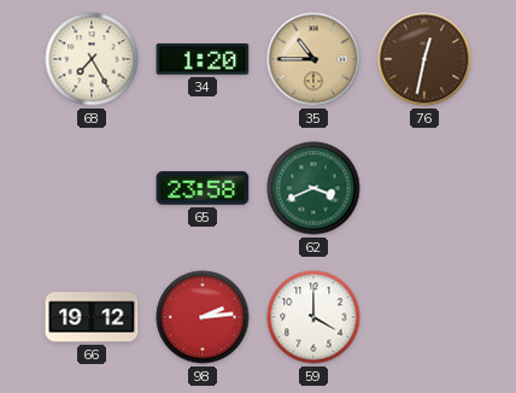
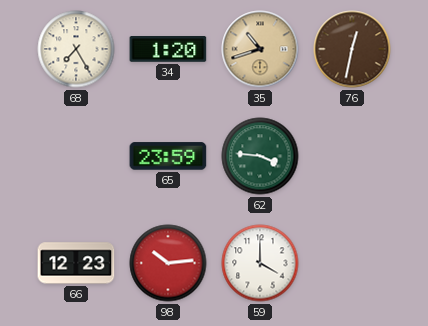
35: 10:45 -> 10:42 (260, 49)
65: 23:58 -> 23:59 (168, 156)
62: 3:41 -> 3:46 (260, 156)
66: 19:12 -> 12:23 (76, 263)
98: 2:14 -> 10:14 (168, 263)
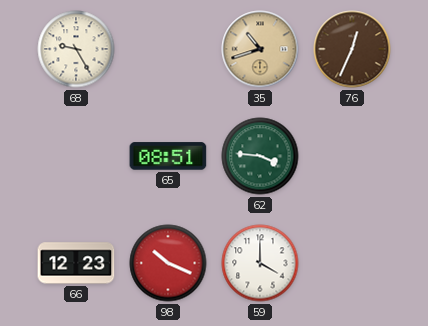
68: 7:25 -> 9:25 (76, 49)
34: 1:20 -> none (168, 50)
76: 12:32 -> 12:34 (352, 49)
65: 23:59 -> 08:51 (168, 156)
98: 10:14 -> 10:19 (168, 263)
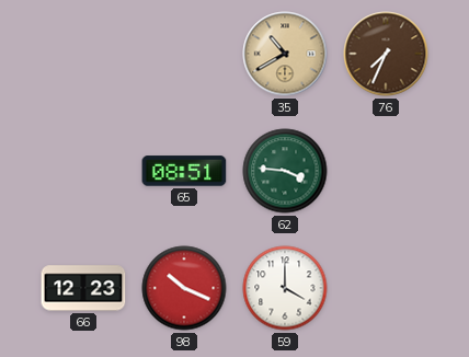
68: 9:25 -> none (76, 49)
35: 10:42 -> 10:40 (285, 54)
76: 12:34 -> 7:34 (386, 54)
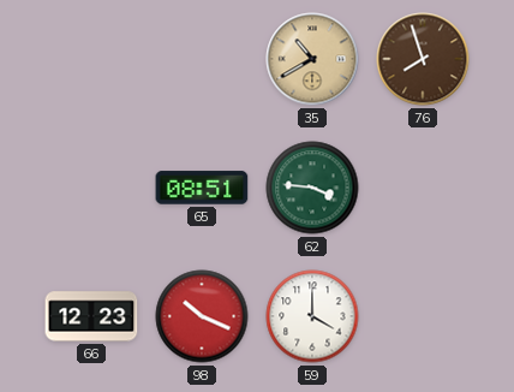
76: 7:34 -> 7:57 (423, 59)
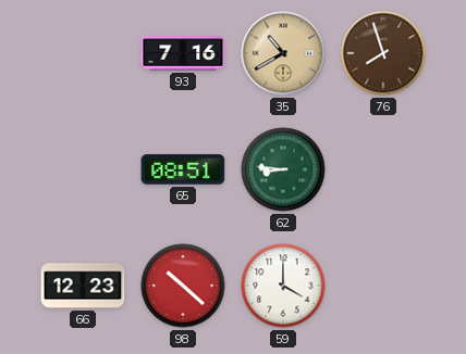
93: none -> 7:16 (183, 53)
62: 3:46 -> 8:46 (283, 169)
98: 10:19 -> 10:22 (183, 286)
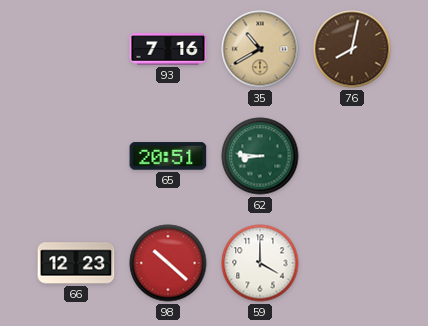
76: 7:57 -> 8:02 (352, 49)
65: 08:51 -> 20:51 (168, 156)
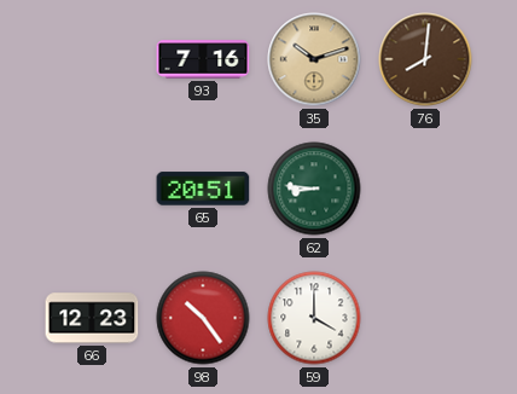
35: 10:40 -> 10:12 (314, 59)
76: 8:02 -> 8:01 (425, 59)
98: 10:22 -> 10:24 (203, 318)
